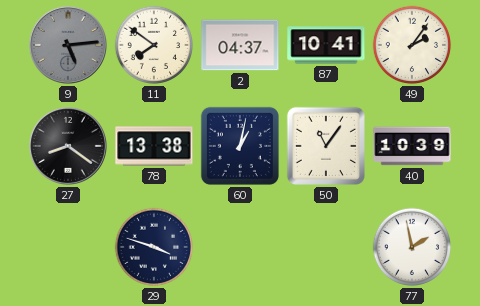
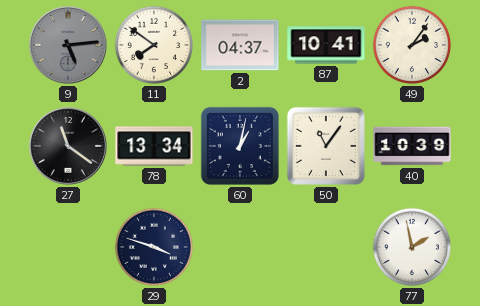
27: 8:21 -> 11:21 (68, 146)
78: 13:38 -> 13:34 (154, 146)
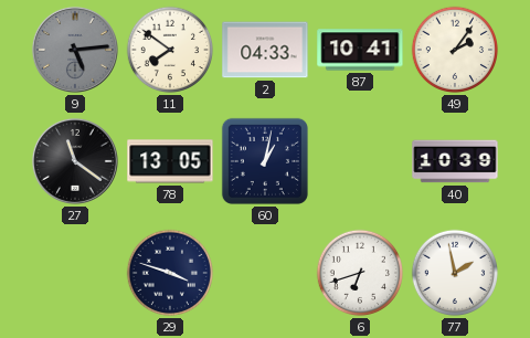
2: 04:37 -> 04:33 (265, 50)
78: 13:34 -> 13:05 (170, 161)
50: 11:06 -> none (326, 146)
6: none -> 6:42 (360, 273)
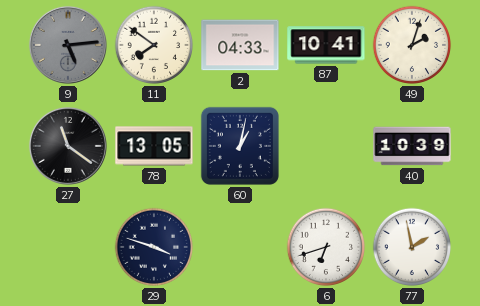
49: 2:06 -> 2:03 (412, 45)
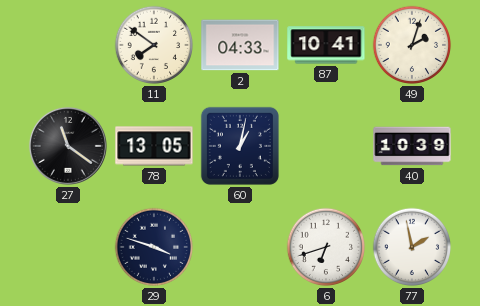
9: 5:14 -> none (68, 45)
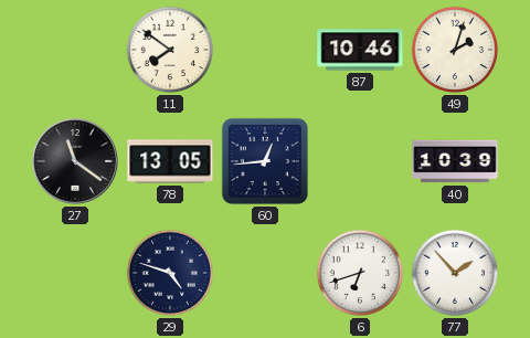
2: 04:33 -> none (240, 45)
87: 10:41 -> 10:46 (360, 50)
60: 1:02 -> 12:44 (265, 161)
29: 3:48 -> 4:48 (170, 273)
77: 1:58 -> 1:53 (455, 273)
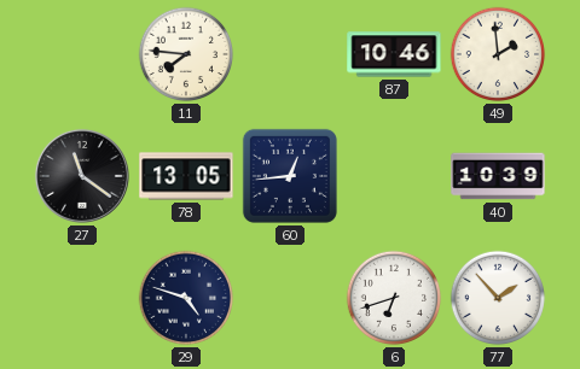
11: 7:51 -> 7:46 (186, 54)
49: 2:03 -> 1:59 (498, 54)
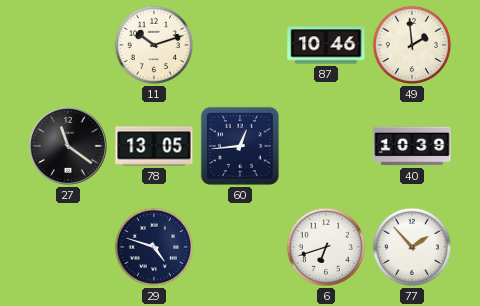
11: 7:46 -> 10:12 (154, 45)
